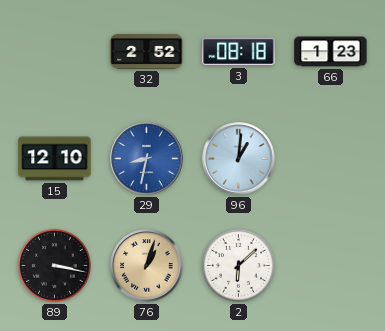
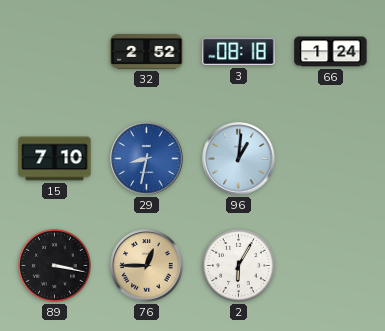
66: 1:23 -> 1:24 (331, 52)
15: 12:10 -> 7:10 (55, 159)
76: 1:03 -> 12:45 (147, 266)
2: 6:08 -> 6:05 (238, 265)
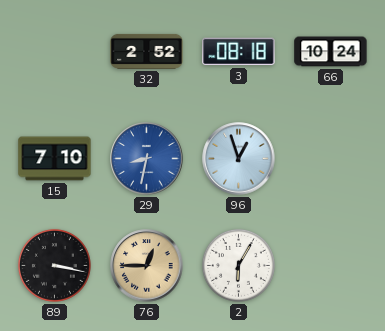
66: 1:24 -> 10:24 (331, 52)
96: 1:01 -> 12:57 (239, 159)
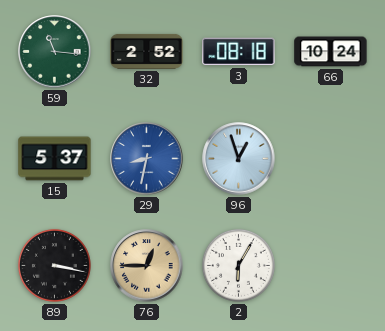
59: none -> 11:16 (55, 52)
15: 7:10 -> 5:37 (55, 159)
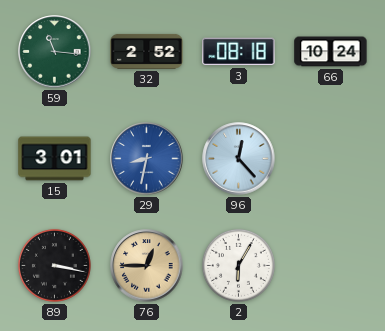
15: 5:37 -> 3:01 (55, 159)
96: 12:57 -> 12:23 (239, 159)
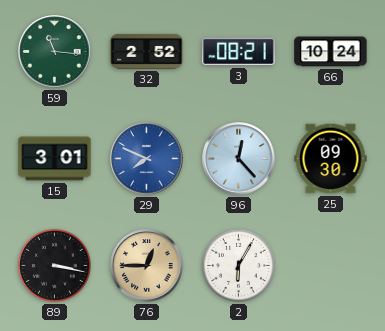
3: 08:18 -> 08:21 (239, 52)
29: 8:32 -> 7:49 (147, 159)
25: none -> 09:30 (331, 159)
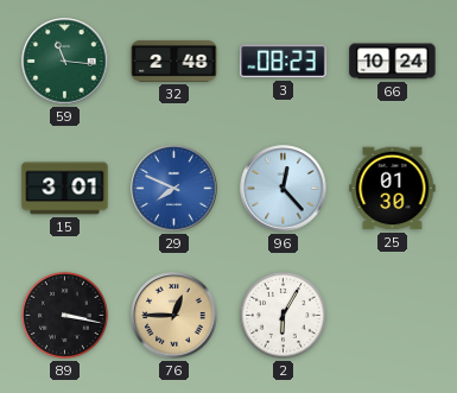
32: 2:52 -> 2:48 (174, 61)
3: 08:21 -> 08:23 (284, 62)
25: 09:30 -> 01:30 (393, 189)
